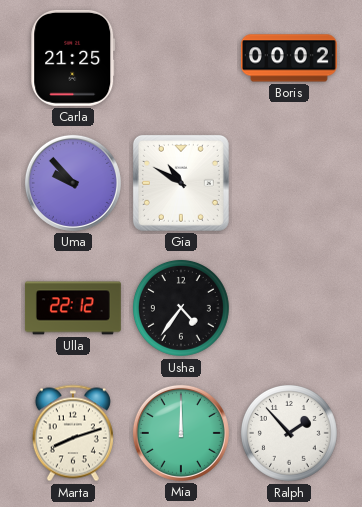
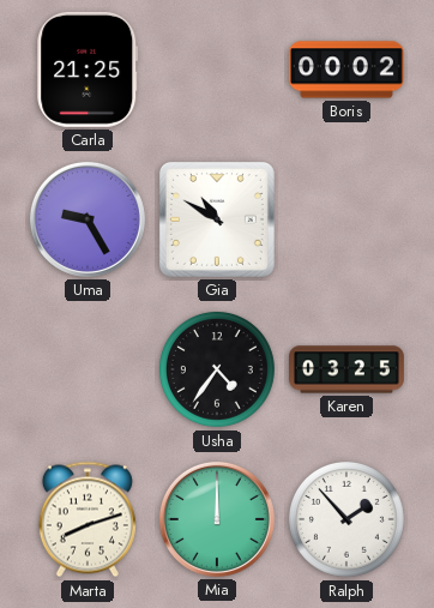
Uma: 9:53 -> 9:25 (88, 219)
Ulla: 22:12 -> none (73, 308)
Karen: none -> 03:25 (348, 369)
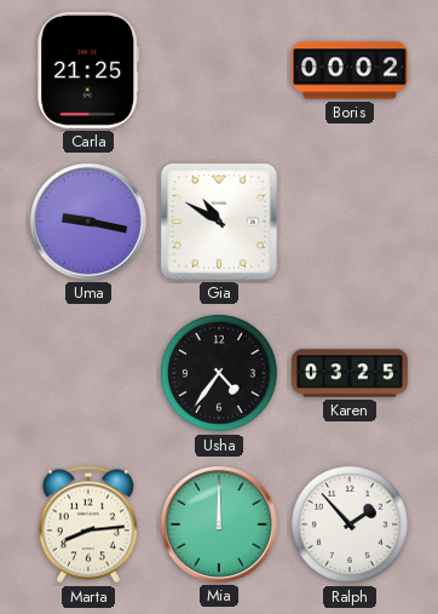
Uma: 9:25 -> 9:17 (88, 222)
Marta: 8:12 -> 8:14 (88, 524)
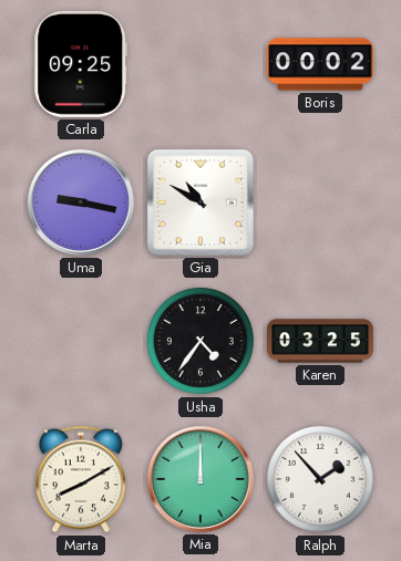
Carla: 21:25 -> 09:25 (81, 64)
Marta: 8:14 -> 8:10 (81, 479)
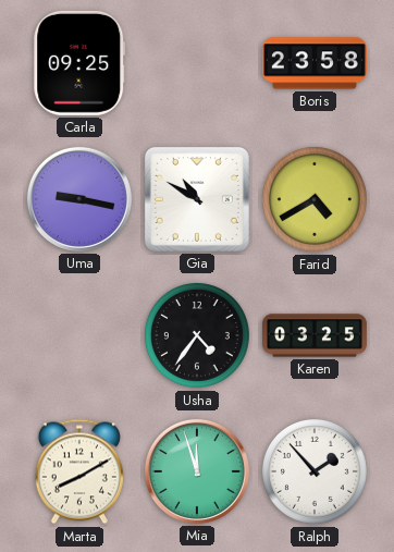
Boris: 00:02 -> 23:58 (315, 63)
Farid: none -> 4:40 (315, 199)
Mia: 12:00 -> 11:57 (197, 471)
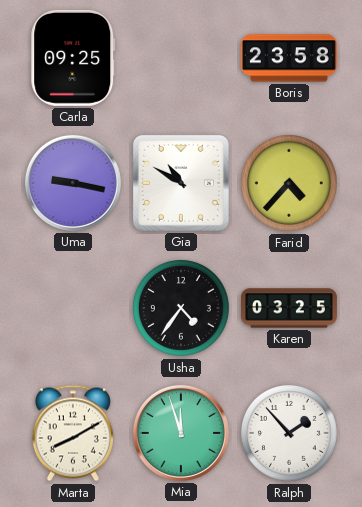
Farid: 4:40 -> 4:37 (289, 183)
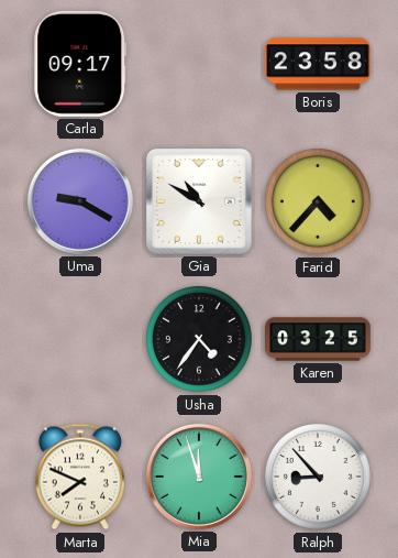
Carla: 09:25 -> 09:17 (80, 64)
Uma: 9:17 -> 9:20 (80, 201)
Marta: 8:10 -> 7:49 (80, 477)
Ralph: 1:53 -> 8:53 (318, 477)
